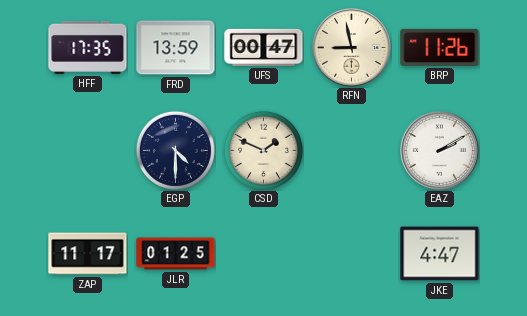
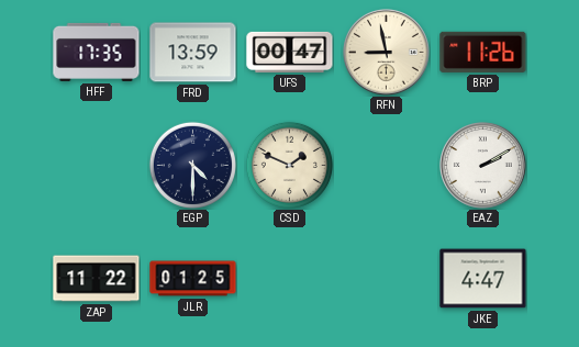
ZAP: 11:17 -> 11:22 (97, 279)
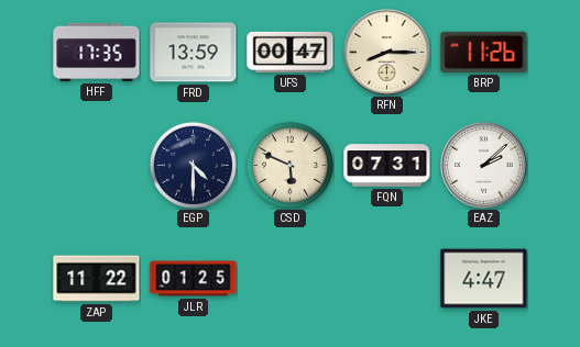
RFN: 8:58 -> 8:15 (387, 53)
CSD: 1:49 -> 5:49 (289, 165)
FQN: none -> 07:31 (387, 166)
EAZ: 2:10 -> 2:08 (484, 166)
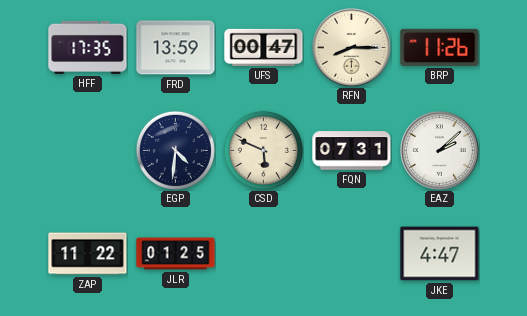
EGP: 4:30 -> 4:31 (175, 150)
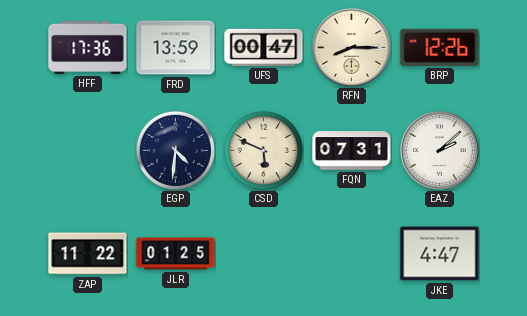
HFF: 17:35 -> 17:36 (88, 47)
BRP: 11:26 -> 12:26 (440, 47)
